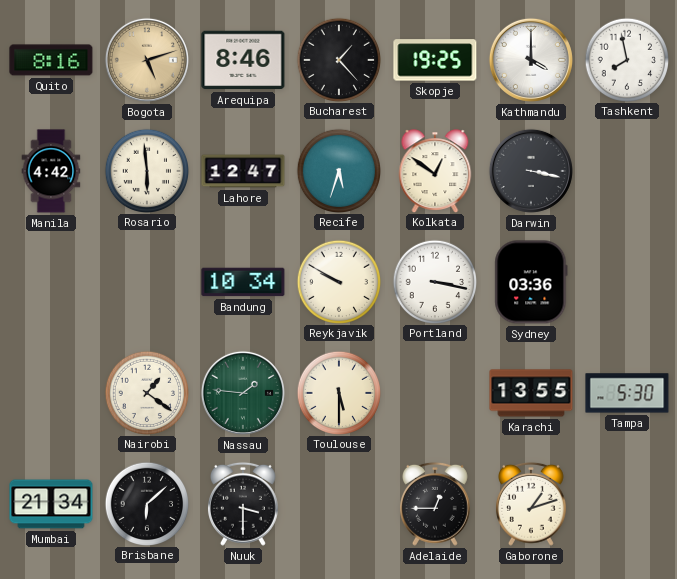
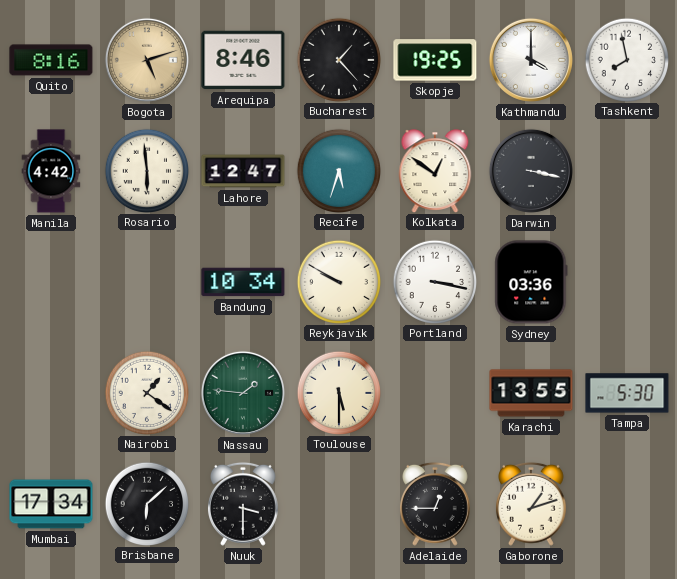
Mumbai: 21:34 -> 17:34 (51, 504)
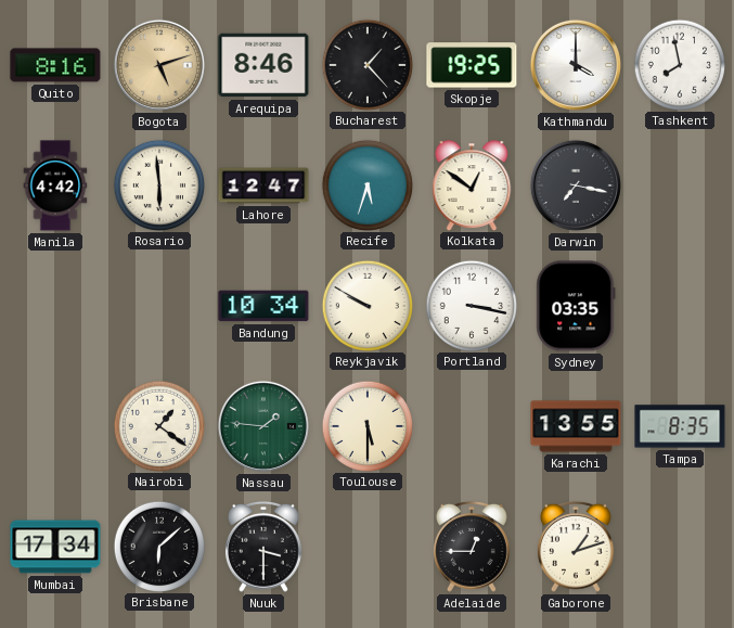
Darwin: 3:17 -> 7:17 (576, 185)
Sydney: 03:36 -> 03:35 (576, 306)
Tampa: 5:30 -> 8:35 (680, 426)
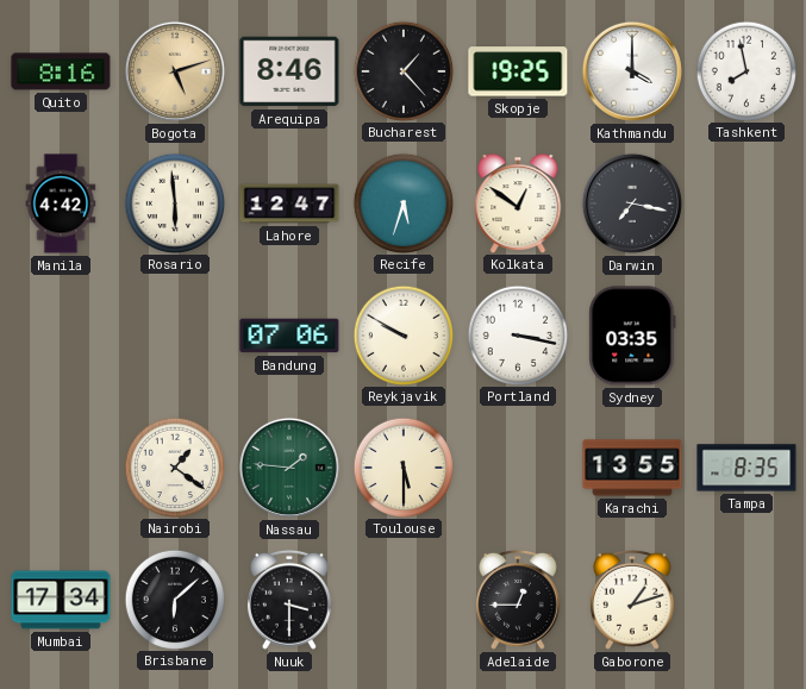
Bandung: 10:34 -> 07:06 (289, 336)
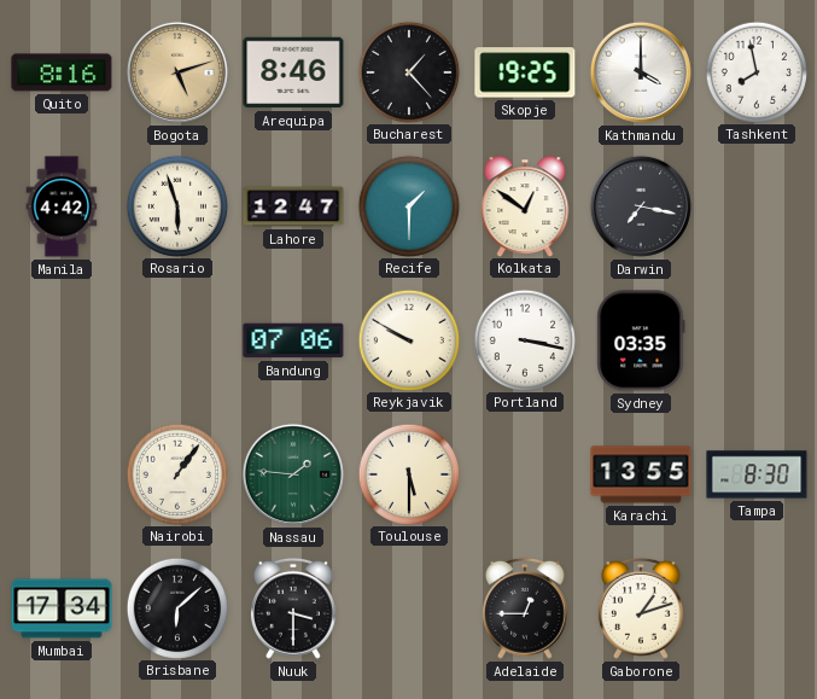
Rosario: 5:59 -> 5:57 (176, 205)
Recife: 5:33 -> 1:30 (408, 205)
Nairobi: 1:21 -> 1:06 (176, 473)
Tampa: 8:35 -> 8:30 (757, 474)
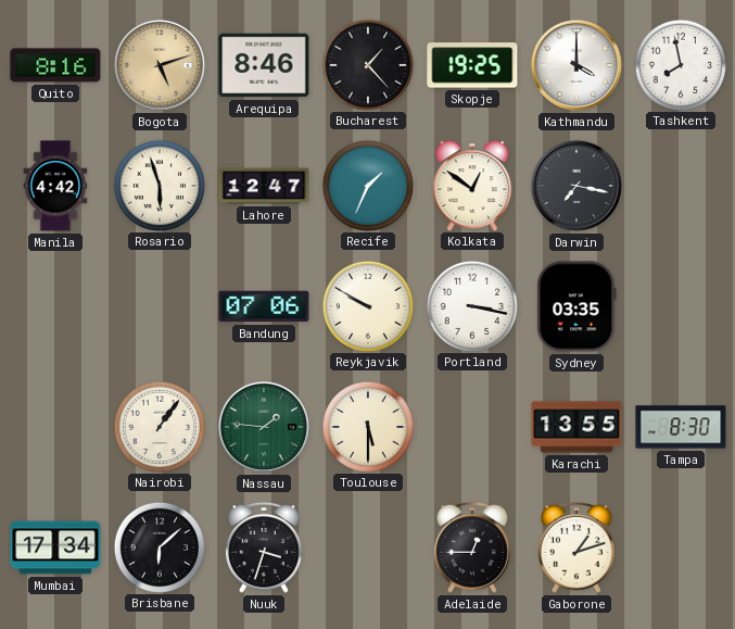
Recife: 1:30 -> 1:34 (367, 185)
Nuuk: 3:30 -> 3:33 (264, 548)
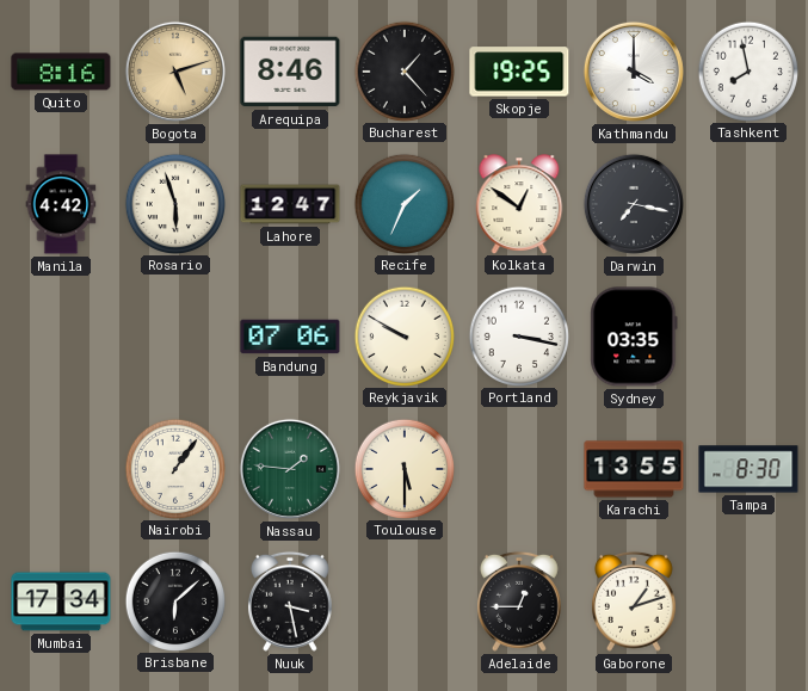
Nuuk: 3:33 -> 3:28 (290, 601)
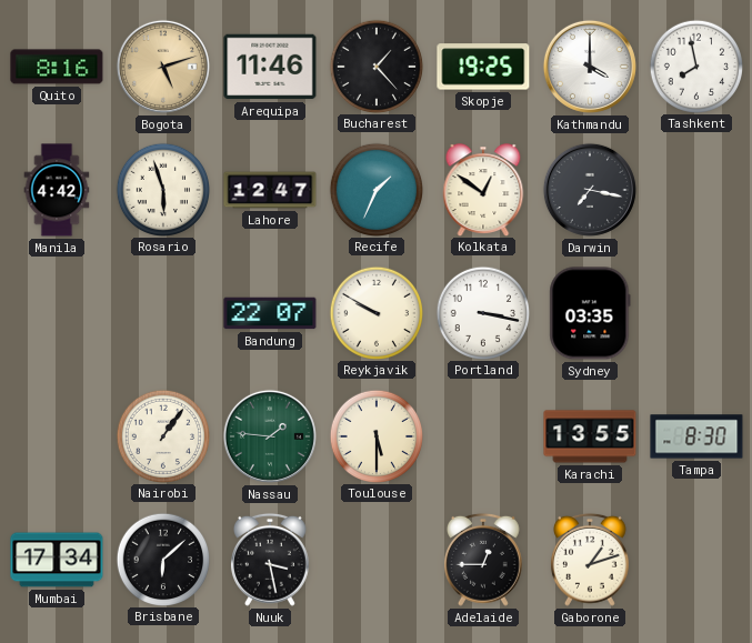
Arequipa: 8:46 -> 11:46 (270, 67)
Bandung: 07:06 -> 22:07 (270, 313)
